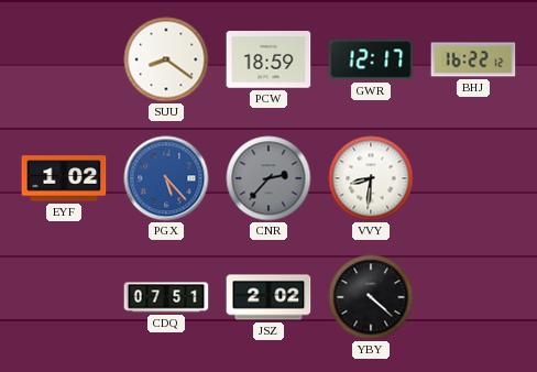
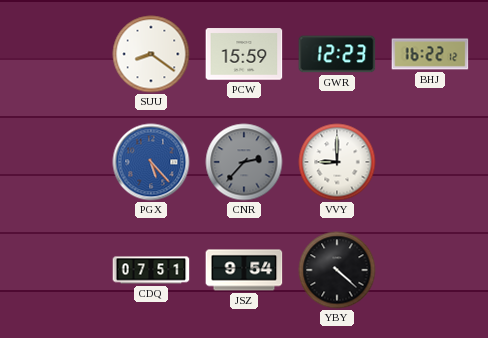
PCW: 18:59 -> 15:59 (244, 54)
GWR: 12:17 -> 12:23 (337, 54)
EYF: 1:02 -> none (64, 178)
VVY: 8:31 -> 9:00 (337, 162)
JSZ: 2:02 -> 9:54 (244, 270)
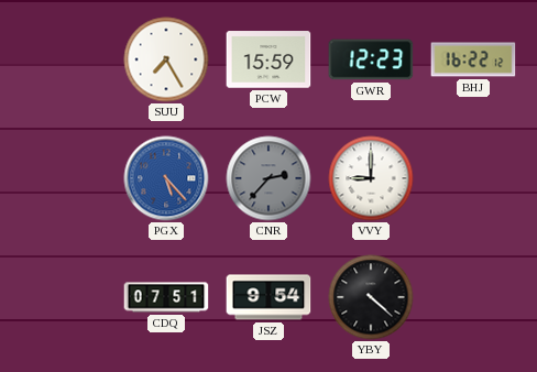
SUU: 8:21 -> 7:25 (166, 59)
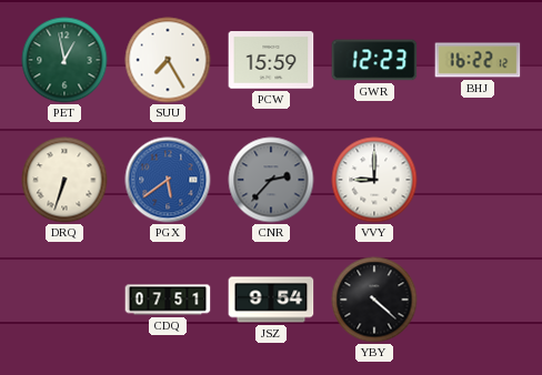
PET: none -> 12:58 (64, 60)
DRQ: none -> 6:33 (64, 180)
PGX: 5:23 -> 5:39 (168, 180)
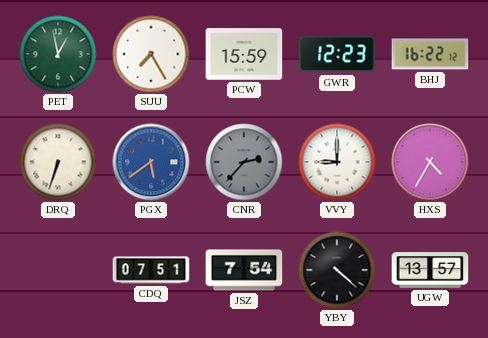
HXS: none -> 4:35 (430, 162)
JSZ: 9:54 -> 7:54 (244, 270)
UGW: none -> 13:57 (430, 270)
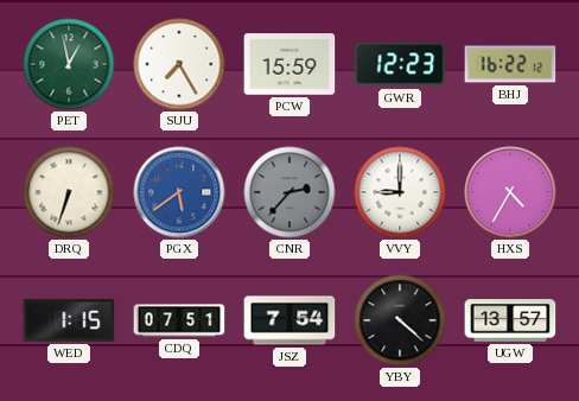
WED: none -> 1:15 (69, 320)
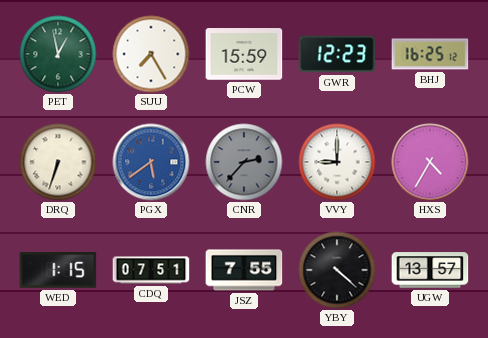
BHJ: 16:22 -> 16:25 (430, 54)
JSZ: 7:54 -> 7:55 (244, 270)
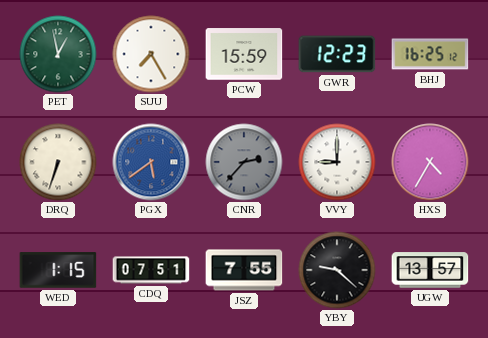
YBY: 4:22 -> 9:22 (337, 270)
